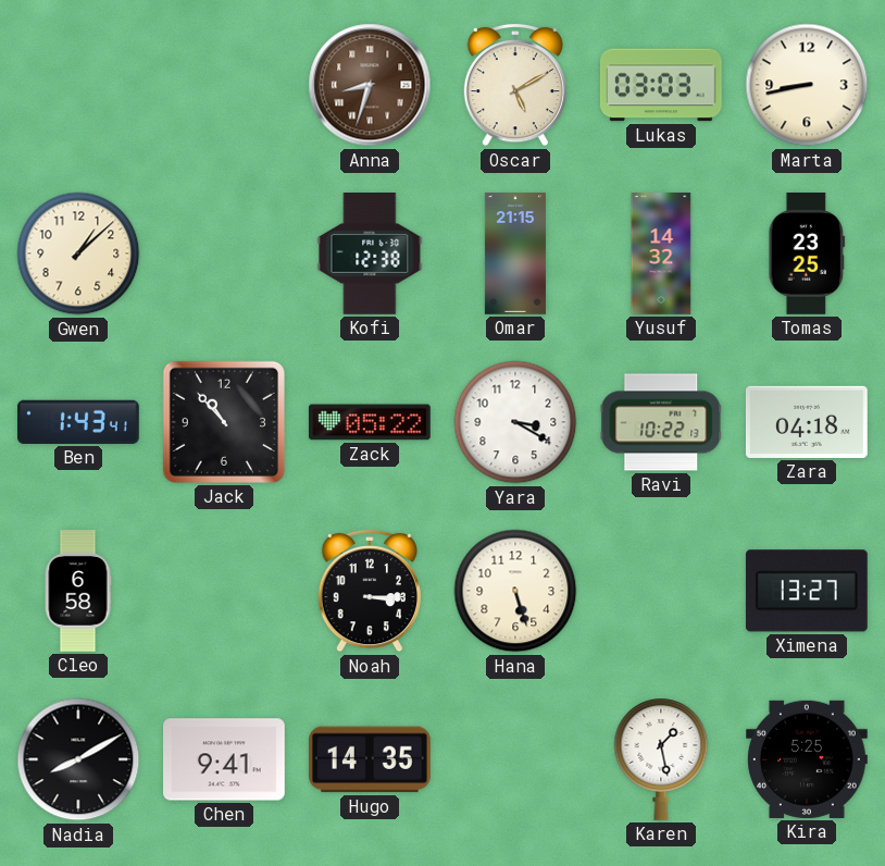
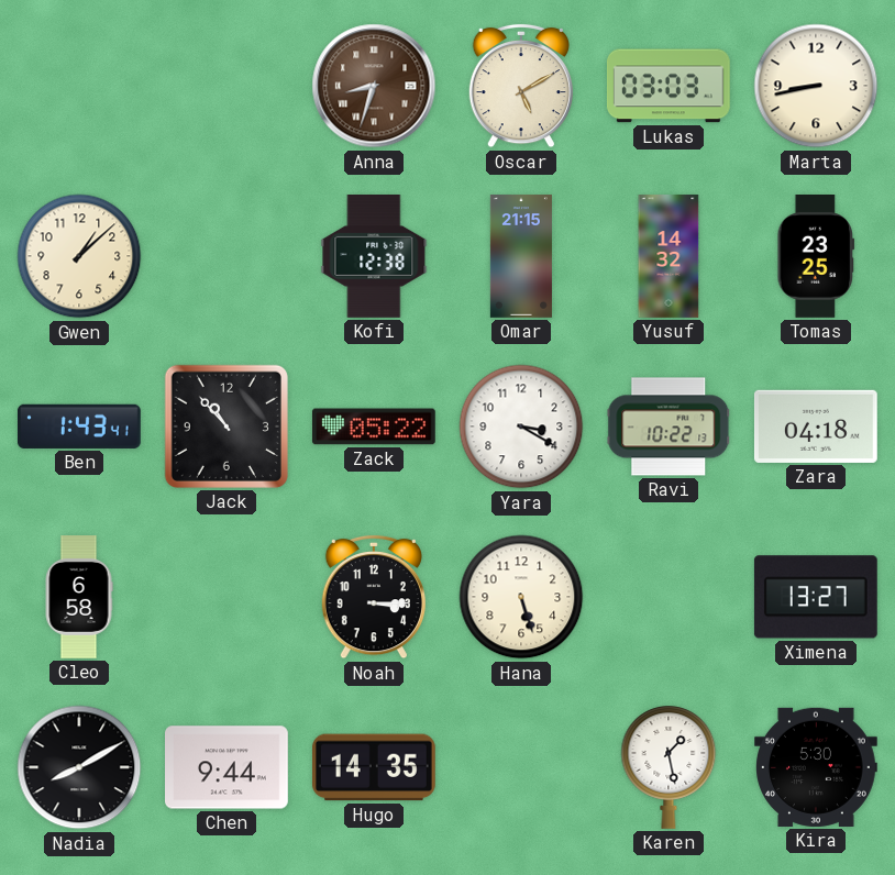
Chen: 9:41 -> 9:44 (228, 767)
Kira: 5:25 -> 5:30 (817, 767)
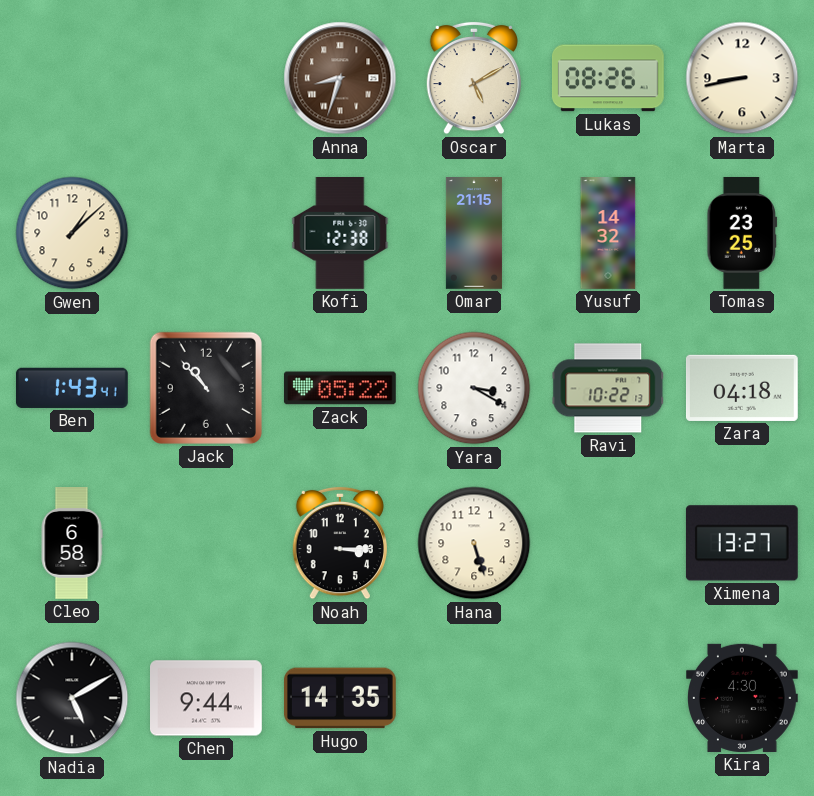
Lukas: 03:03 -> 08:26 (608, 78)
Nadia: 8:10 -> 5:10 (72, 698)
Karen: 1:28 -> none (669, 767)
Kira: 5:30 -> 4:30 (743, 698)
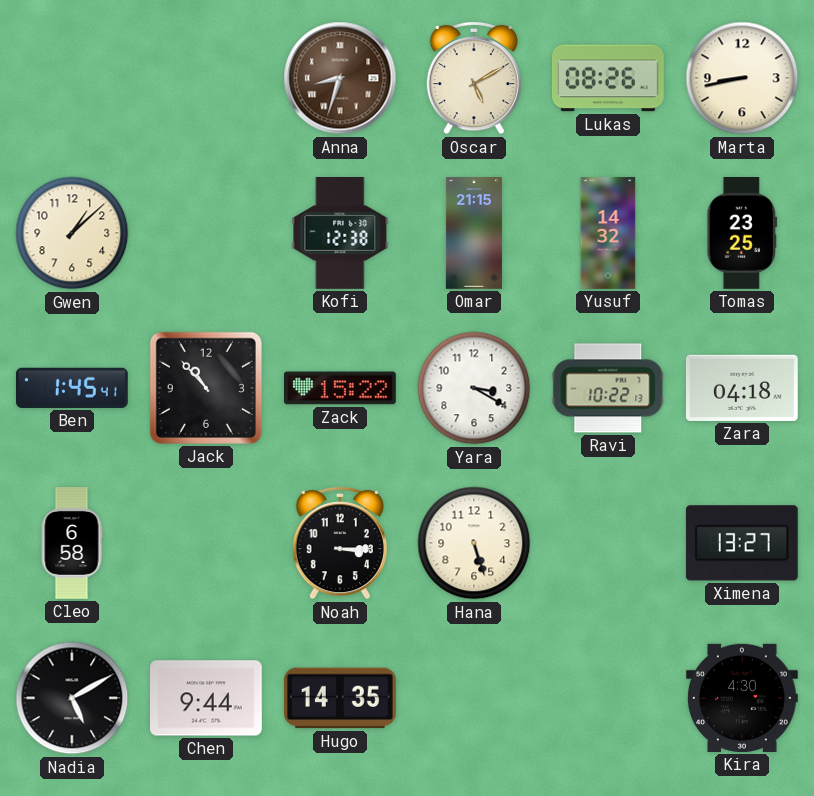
Ben: 1:43 -> 1:45 (72, 388)
Zack: 05:22 -> 15:22 (340, 388)
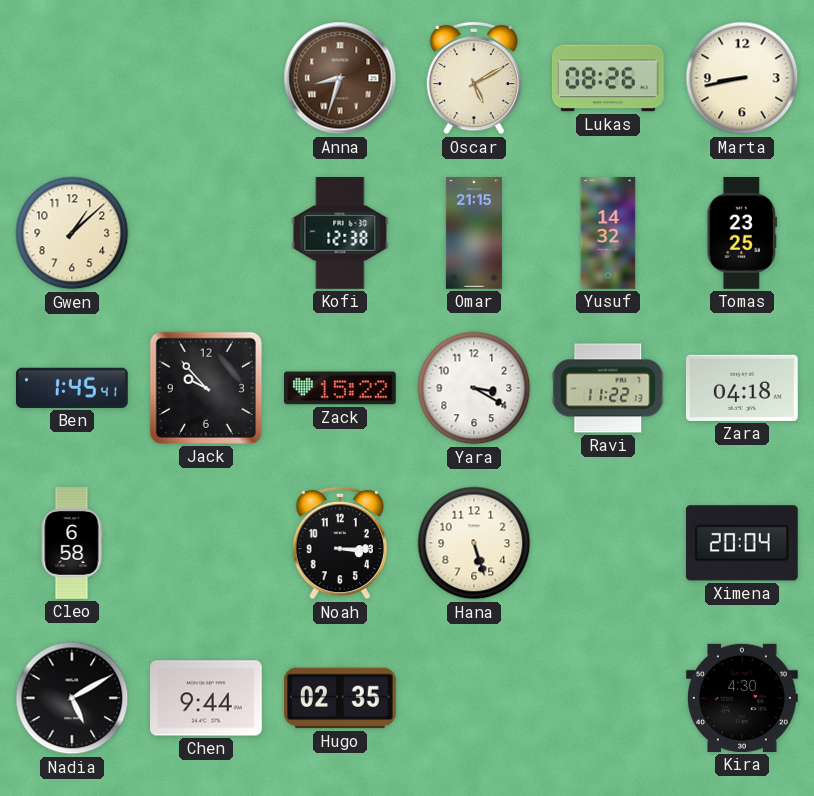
Jack: 10:53 -> 9:53 (206, 388)
Ravi: 10:22 -> 11:22 (608, 388)
Ximena: 13:27 -> 20:04 (742, 543)
Hugo: 14:35 -> 02:35 (340, 698)
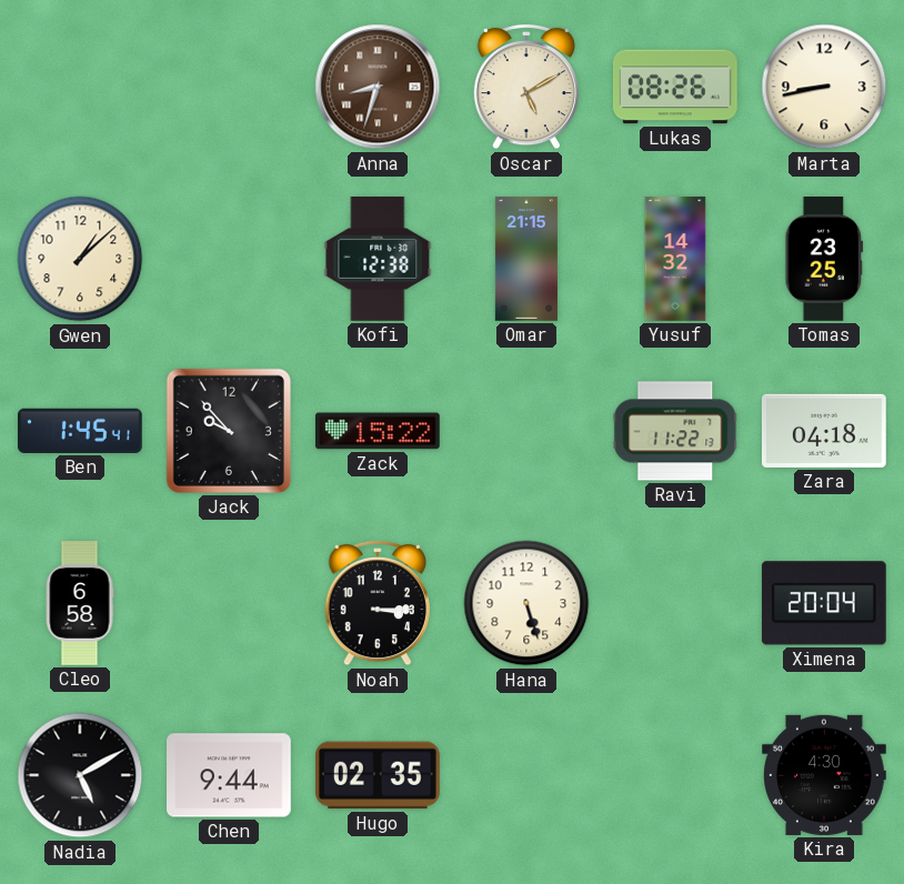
Yara: 3:20 -> none (474, 388)
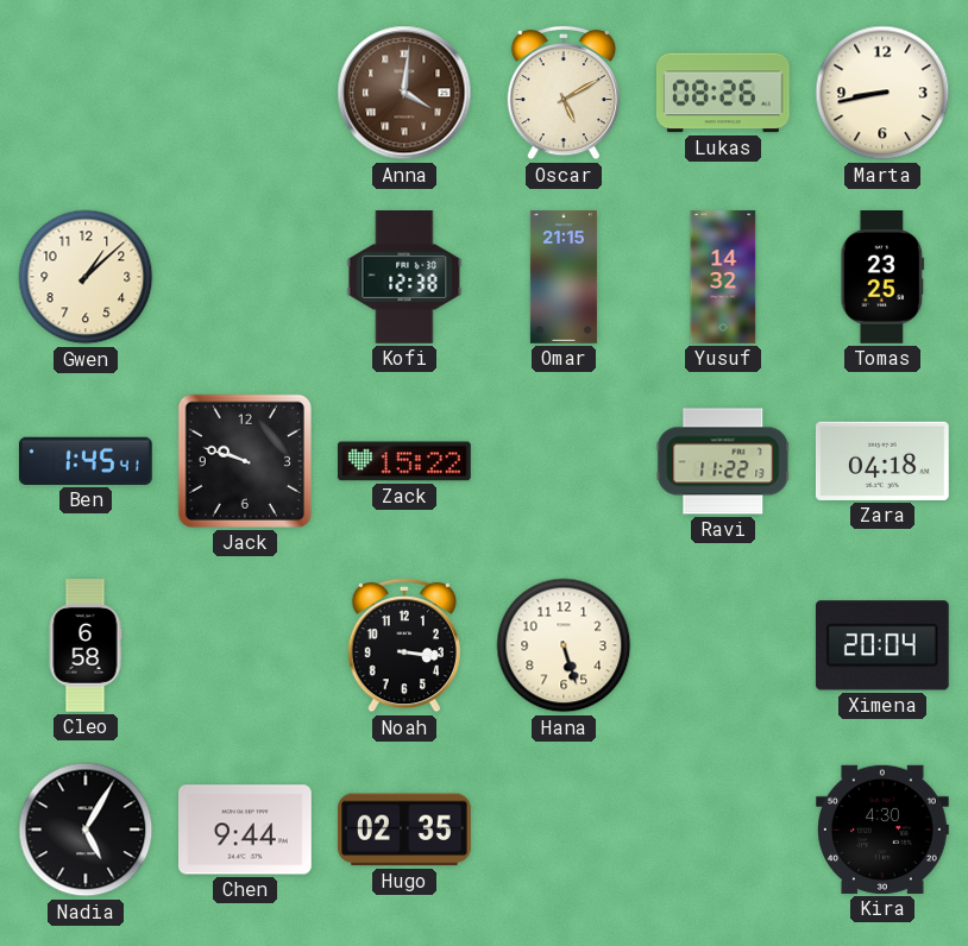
Anna: 8:33 -> 4:01 (404, 93)
Jack: 9:53 -> 9:48 (245, 461)
Noah: 3:15 -> 3:16 (404, 645)
Nadia: 5:10 -> 5:05 (86, 830)
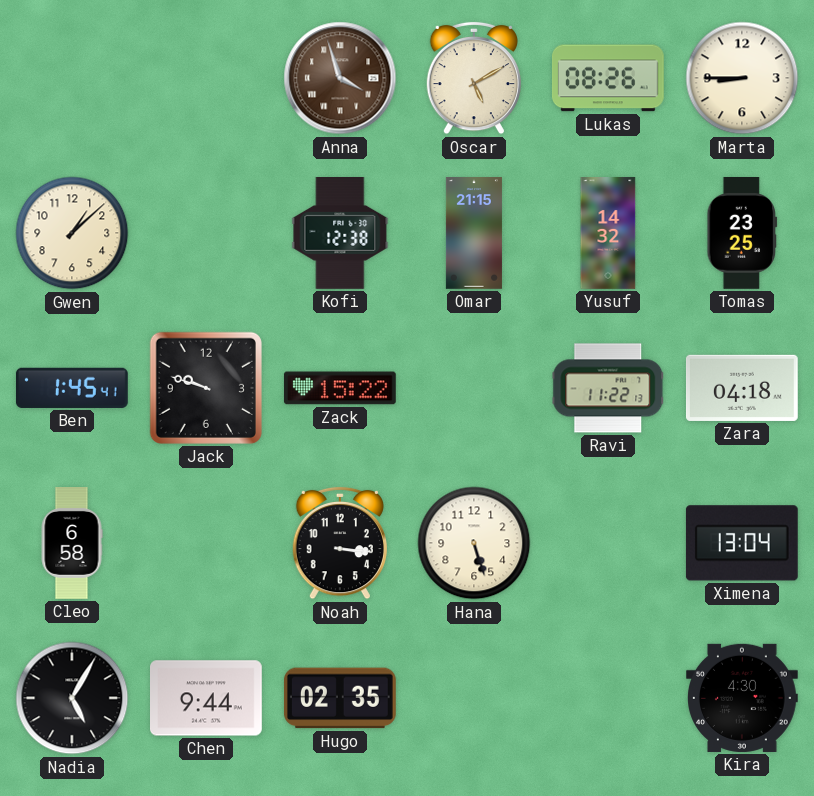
Anna: 4:01 -> 3:57 (340, 78)
Marta: 8:43 -> 8:45 (742, 78)
Ximena: 20:04 -> 13:04 (742, 543)
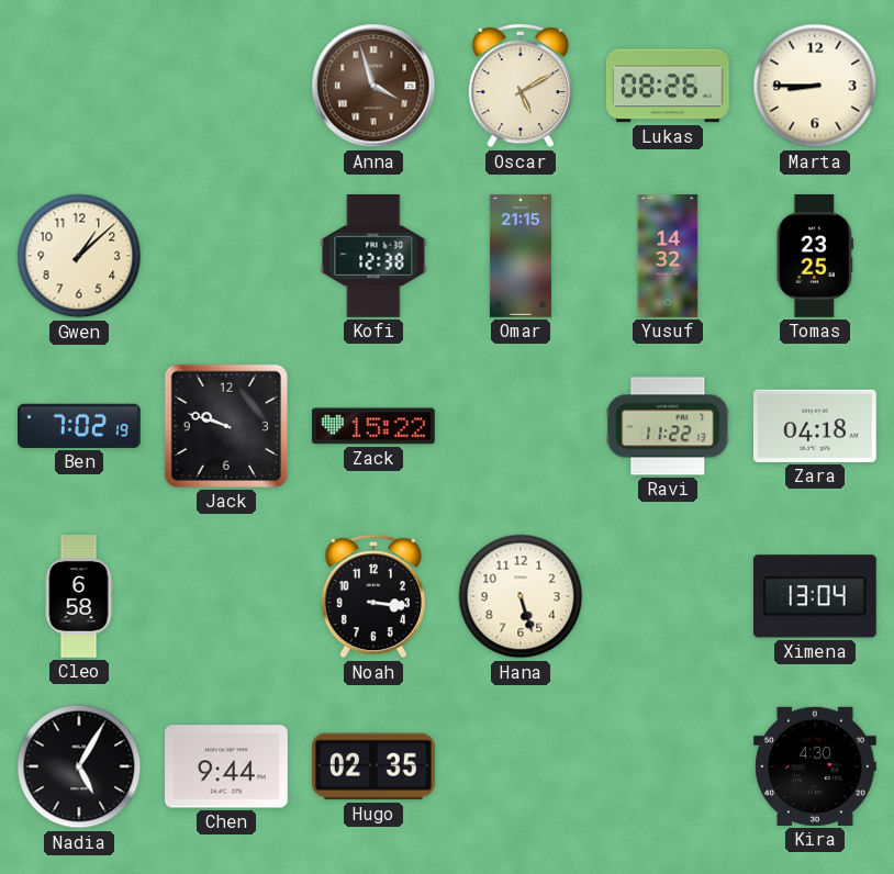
Ben: 1:45 -> 7:02 (79, 426)
